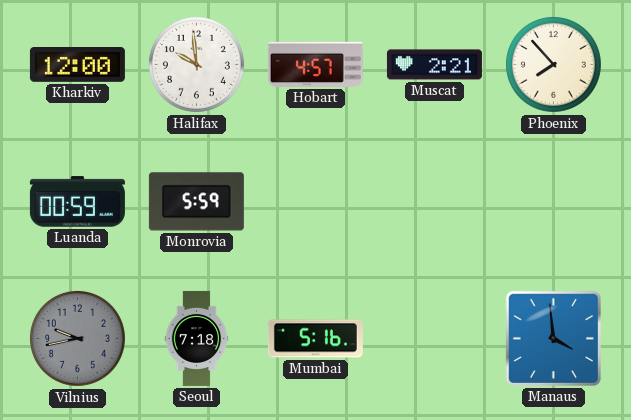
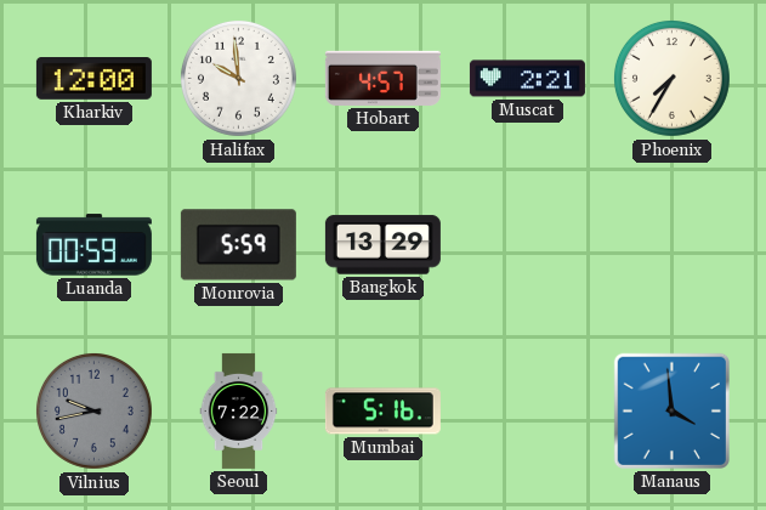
Phoenix: 7:53 -> 7:35 (671, 78)
Bangkok: none -> 13:29 (382, 245)
Seoul: 7:18 -> 7:22 (239, 410)
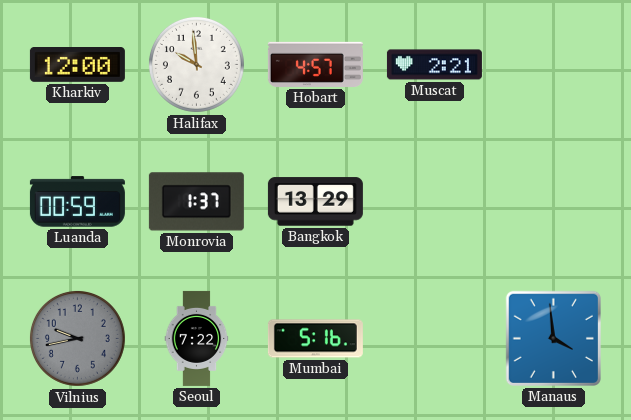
Phoenix: 7:35 -> none (671, 78)
Monrovia: 5:59 -> 1:37 (196, 202)
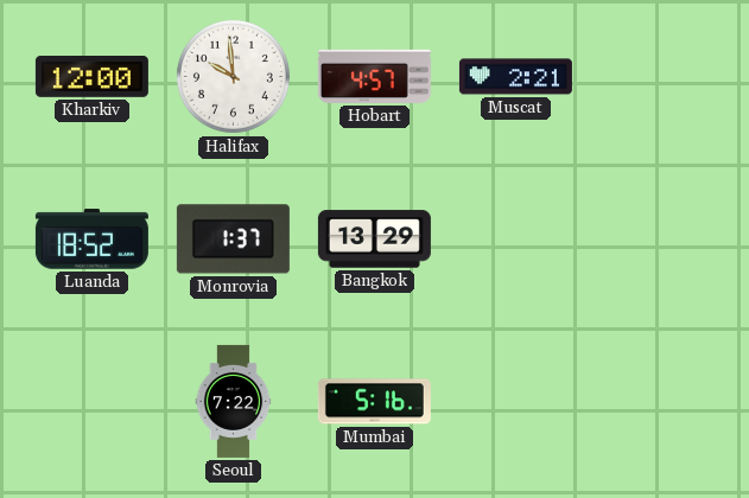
Luanda: 00:59 -> 18:52 (91, 240)
Vilnius: 9:43 -> none (77, 338)
Manaus: 3:59 -> none (553, 338)
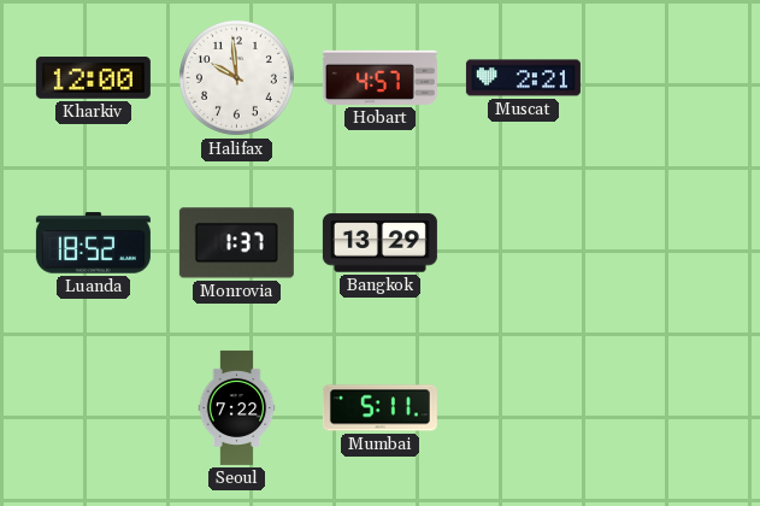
Mumbai: 5:16 -> 5:11 (379, 408)
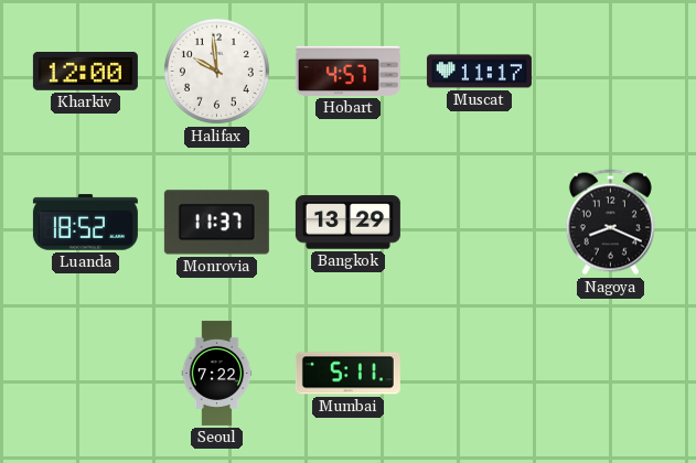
Muscat: 2:21 -> 11:17 (479, 72)
Monrovia: 1:37 -> 11:37 (216, 223)
Nagoya: none -> 8:19 (610, 223)
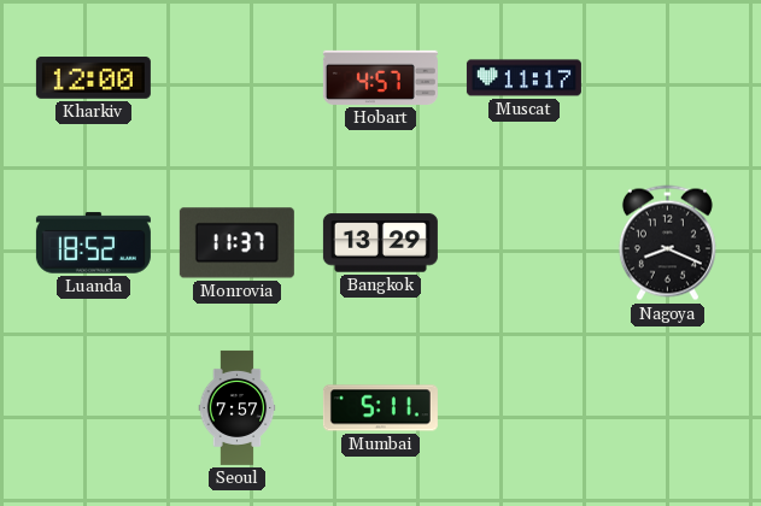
Halifax: 9:59 -> none (216, 71)
Seoul: 7:22 -> 7:57 (238, 407)
